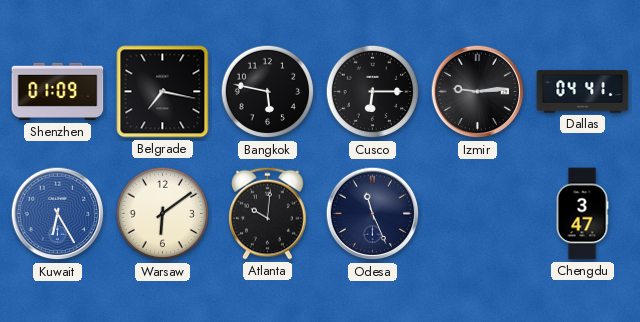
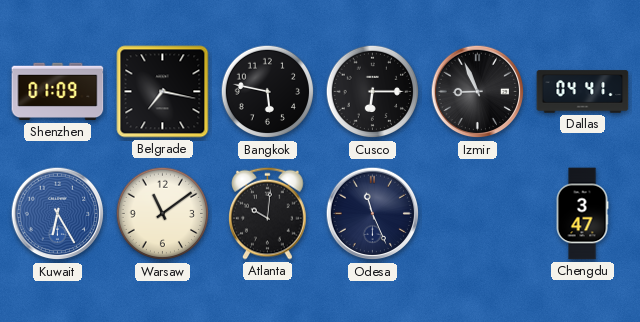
Izmir: 9:14 -> 8:56 (478, 92)
Warsaw: 6:09 -> 11:09 (163, 214)
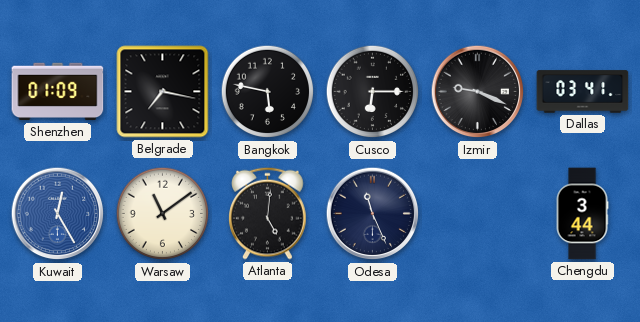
Izmir: 8:56 -> 9:19 (478, 92)
Dallas: 04:41 -> 03:41 (583, 92)
Kuwait: 6:25 -> 12:25 (58, 214)
Atlanta: 10:01 -> 5:01 (268, 213)
Chengdu: 3:47 -> 3:44 (582, 214)
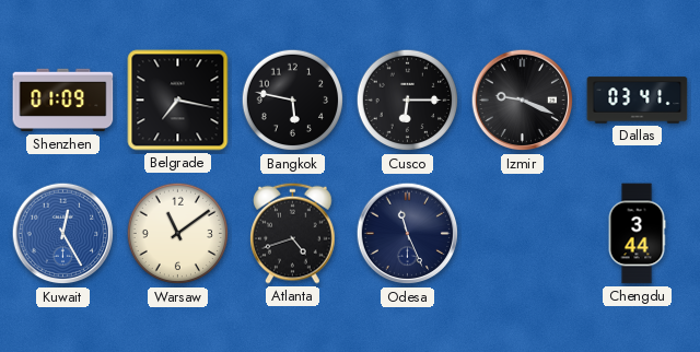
Atlanta: 5:01 -> 4:42 (293, 233)
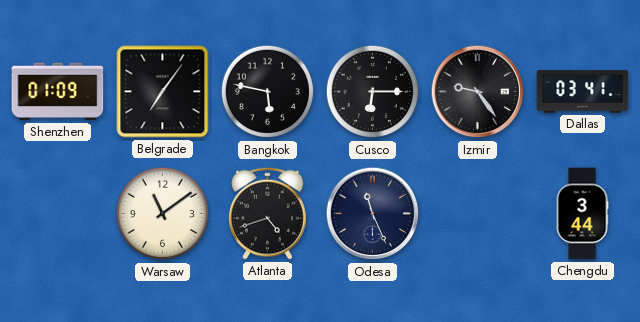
Belgrade: 7:17 -> 7:06 (163, 92)
Izmir: 9:19 -> 9:24 (478, 92)
Kuwait: 12:25 -> none (63, 234)
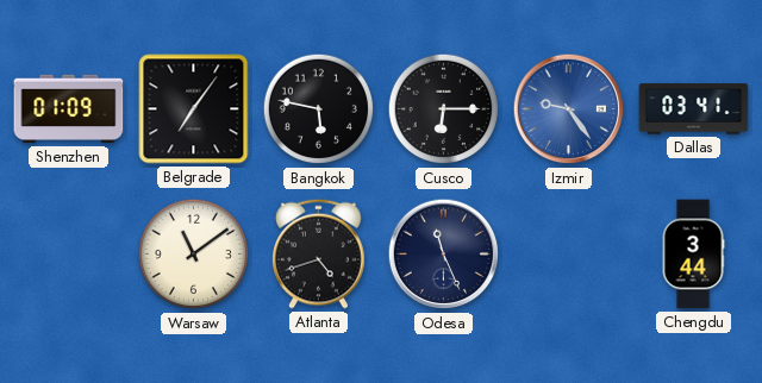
Izmir dial: black -> blue (569, 109)
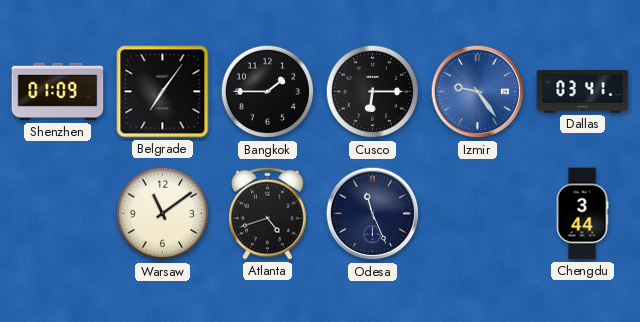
Bangkok: 5:47 -> 1:45 (268, 92)
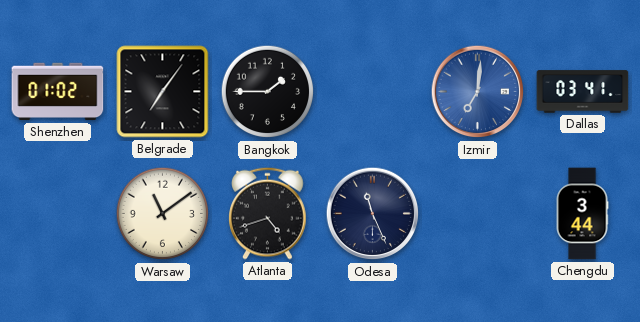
Shenzhen: 01:09 -> 01:02 (58, 92)
Cusco: 6:15 -> none (373, 92)
Izmir: 9:24 -> 7:01 (478, 92)
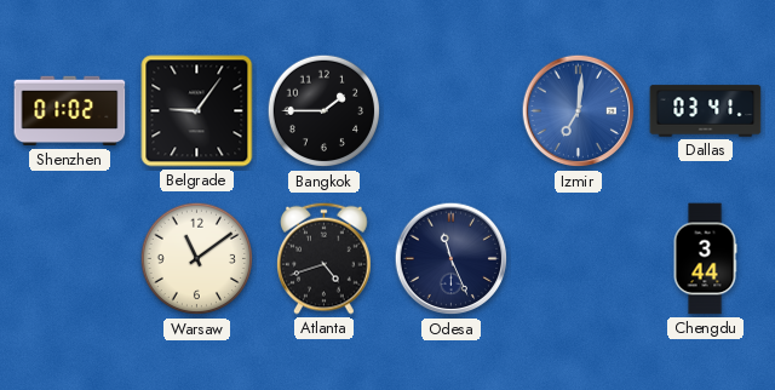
Belgrade: 7:06 -> 9:06 (197, 111)
